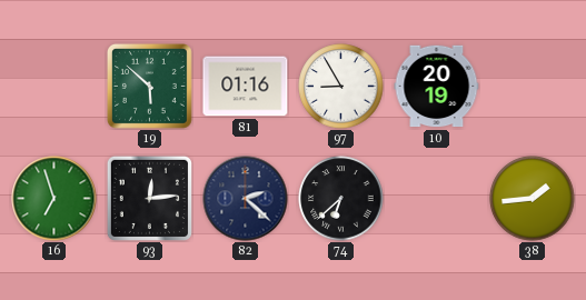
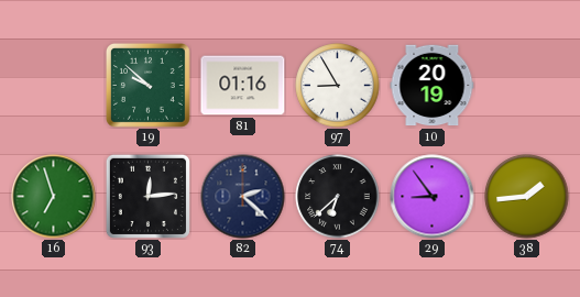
19: 5:52 -> 9:52 (149, 86)
29: none -> 8:54 (433, 197)
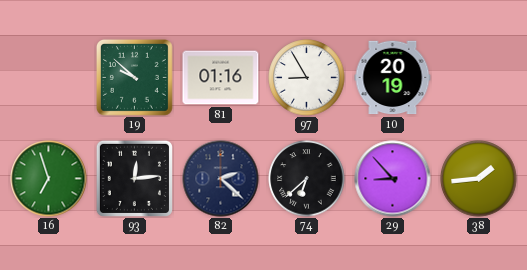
29: 8:54 -> 8:53 (393, 179)
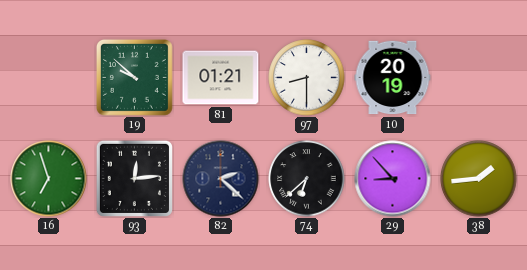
81: 01:16 -> 01:21 (221, 78)
97: 8:55 -> 8:30 (307, 78)
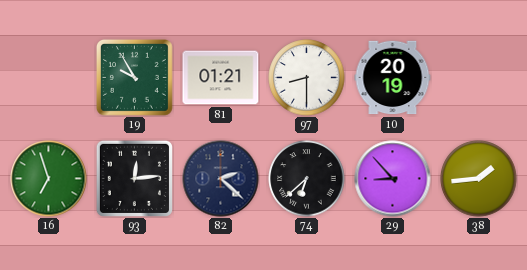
19: 9:52 -> 9:55 (135, 78)
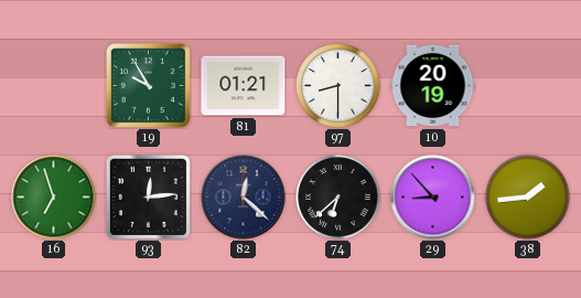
82: 2:22 -> 12:22 (244, 198)
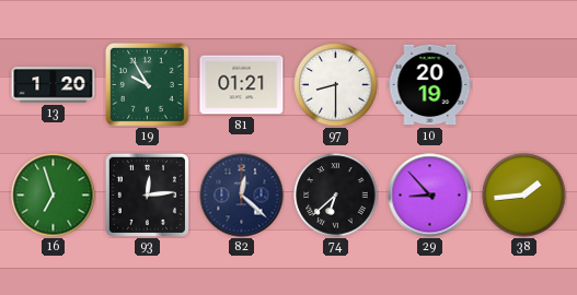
13: none -> 1:20 (54, 85)
